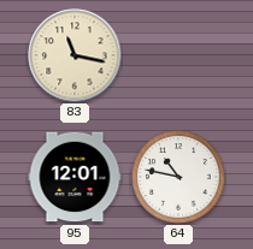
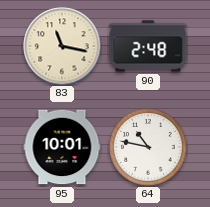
90: none -> 2:48 (148, 46)
95: 12:01 -> 10:01 (62, 147)
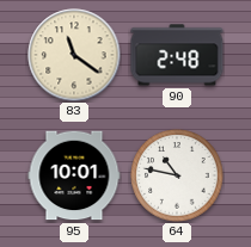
83: 11:17 -> 11:21 (74, 55)
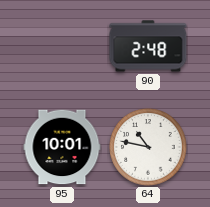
83: 11:21 -> none (74, 55)
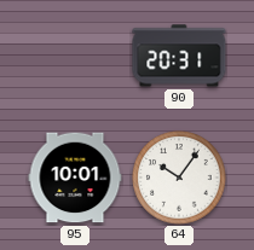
90: 2:48 -> 20:31 (179, 56)
64: 10:47 -> 10:06 (179, 178)
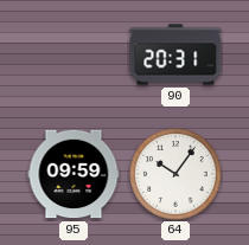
95: 10:01 -> 09:59 (74, 174)
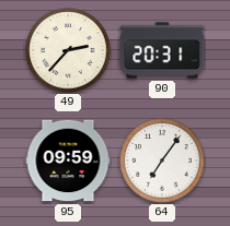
49: none -> 2:37 (68, 50)
64: 10:06 -> 7:06 (162, 160)
